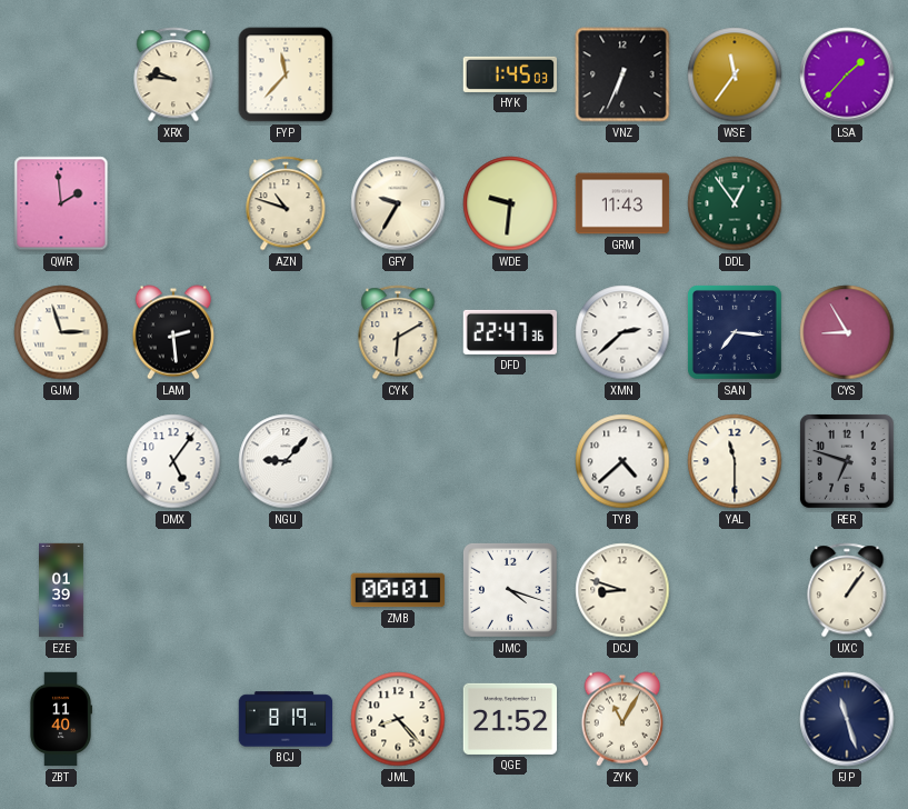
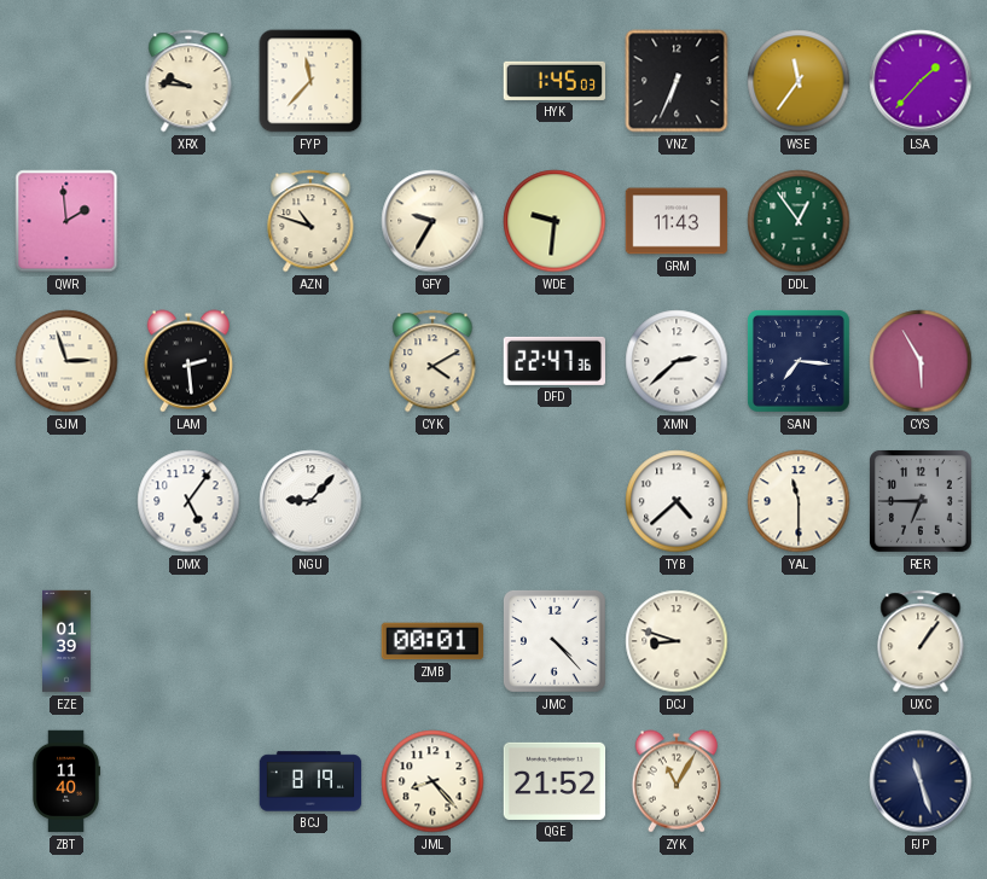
CYK: 6:10 -> 4:10 (432, 361)
CYS: 8:55 -> 5:55 (921, 361)
RER: 6:48 -> 6:45 (921, 501)
JMC: 4:18 -> 4:23 (555, 641)
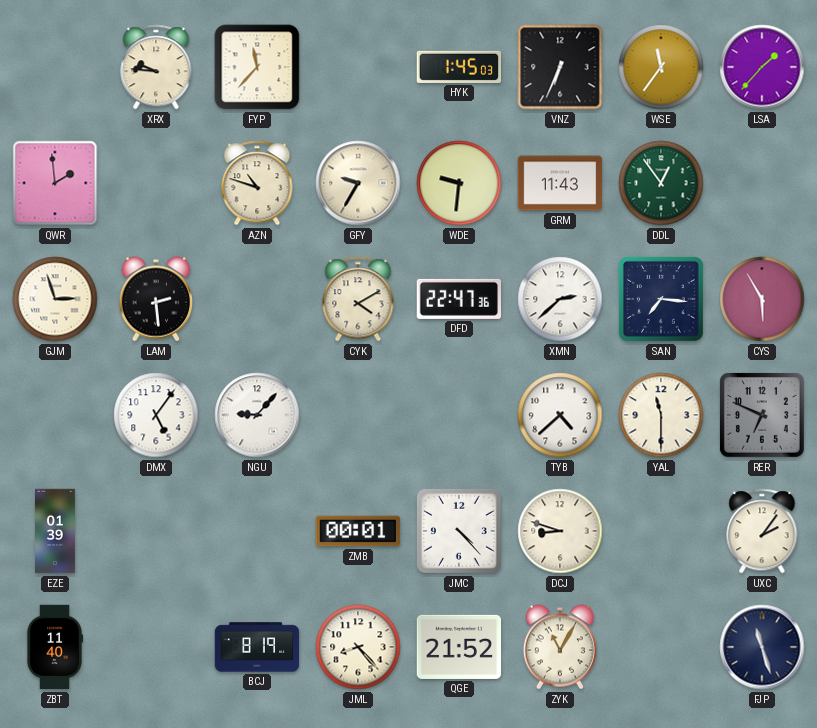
RER: 6:45 -> 6:49 (762, 415)
UXC: 1:06 -> 2:06 (762, 531)
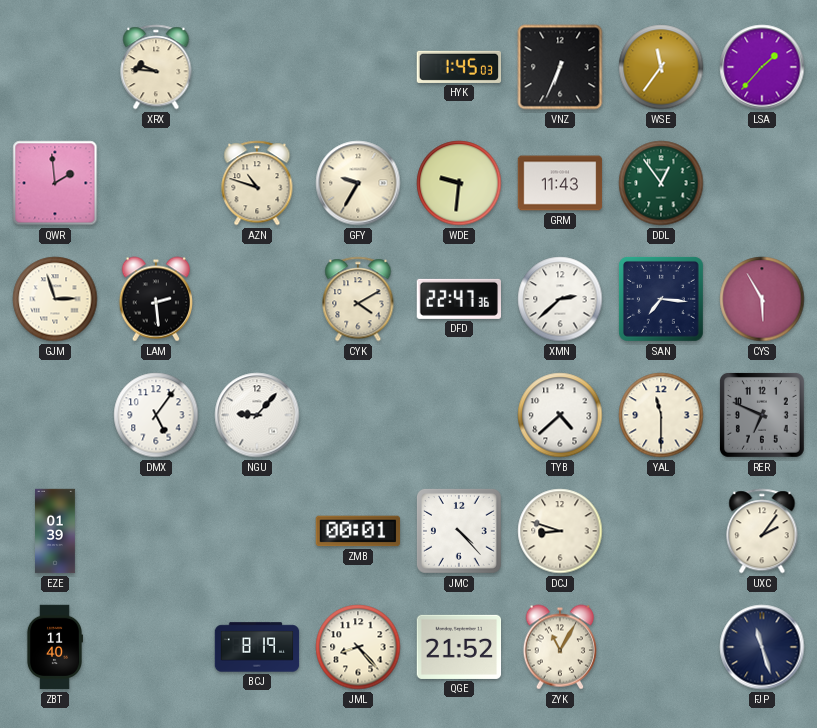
FYP: 11:37 -> none (257, 67)
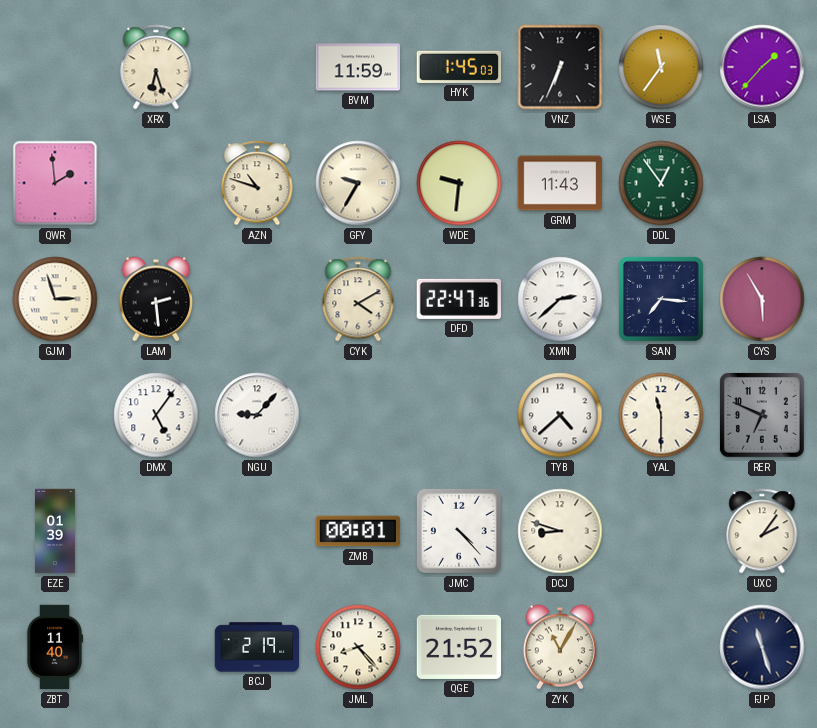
XRX: 9:46 -> 6:27 (156, 67)
BVM: none -> 11:59 (358, 67)
BCJ: 8:19 -> 2:19 (257, 647)
